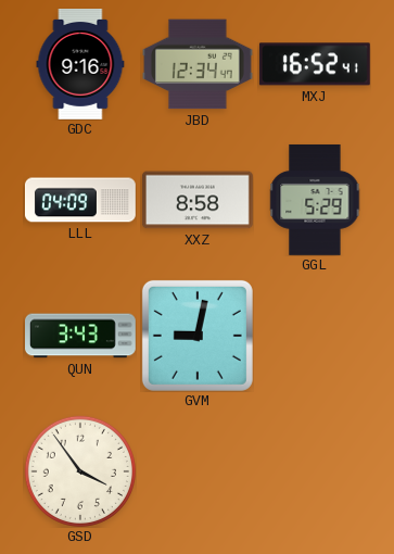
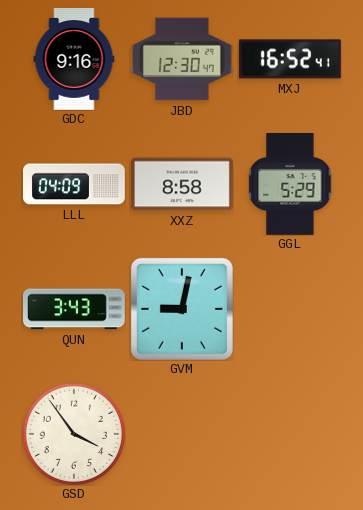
JBD: 12:34 -> 12:30 (182, 59)
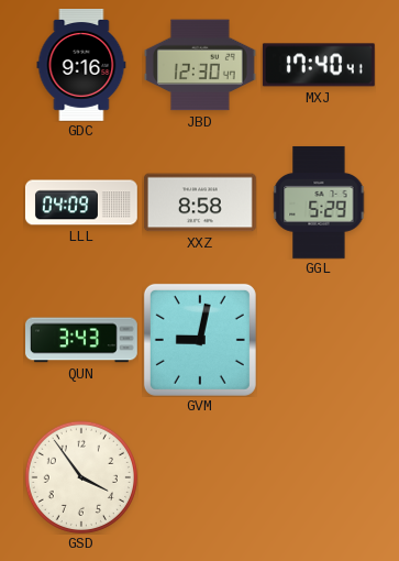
MXJ: 16:52 -> 17:40 (319, 65)
